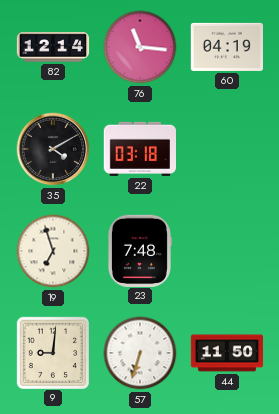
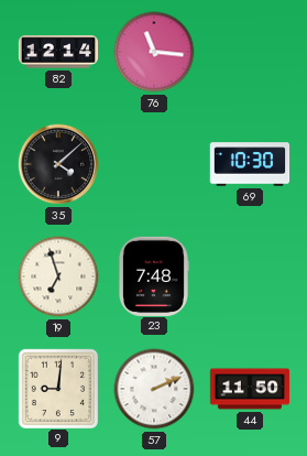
60: 04:19 -> none (226, 47)
35: 4:10 -> 4:08 (58, 164)
22: 03:18 -> none (139, 149)
69: none -> 10:30 (250, 164)
57: 6:33 -> 2:11 (154, 389)
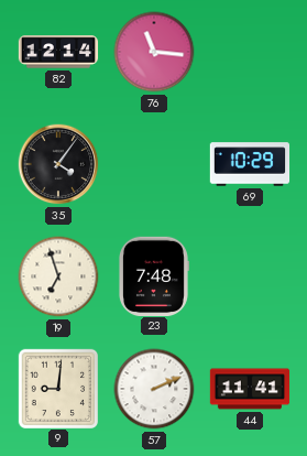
35: 4:08 -> 4:06 (58, 164)
69: 10:30 -> 10:29 (250, 164)
44: 11:50 -> 11:41 (250, 389)
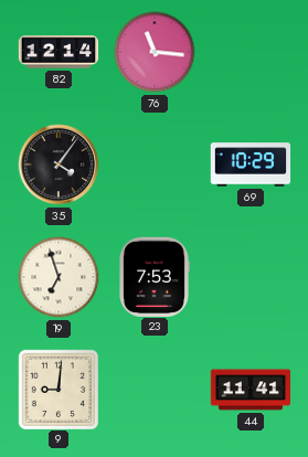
23: 7:48 -> 7:53 (153, 276)
57: 2:11 -> none (154, 389)
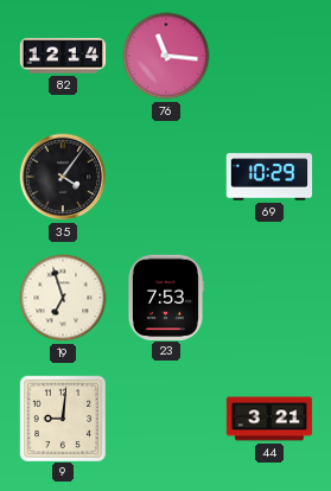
44: 11:41 -> 3:21 (269, 419)
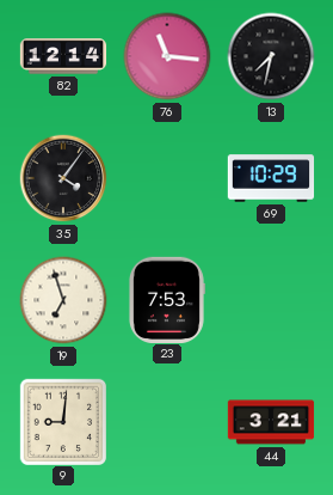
13: none -> 7:32 (271, 56)
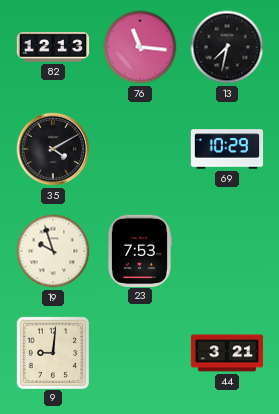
82: 12:14 -> 12:13 (53, 47)
35: 4:06 -> 4:10 (53, 149)
19: 6:57 -> 9:57 (53, 251)
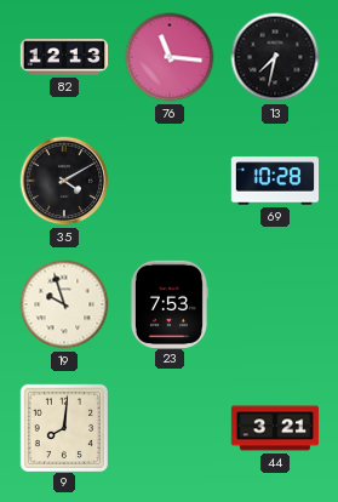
69: 10:29 -> 10:28 (275, 181)
9: 9:01 -> 8:01 (63, 427)
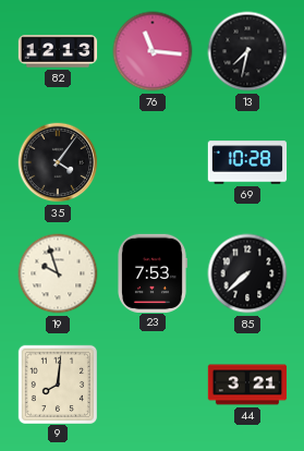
35: 4:10 -> 4:06 (58, 162)
85: none -> 7:38 (247, 273)
